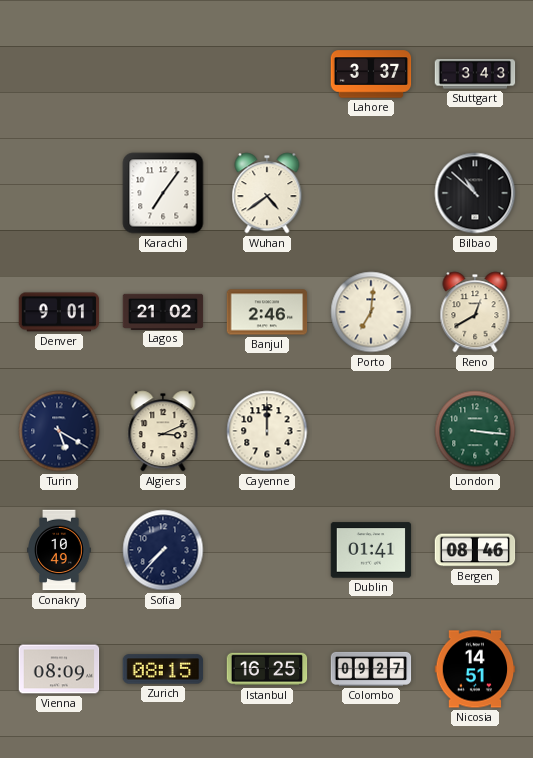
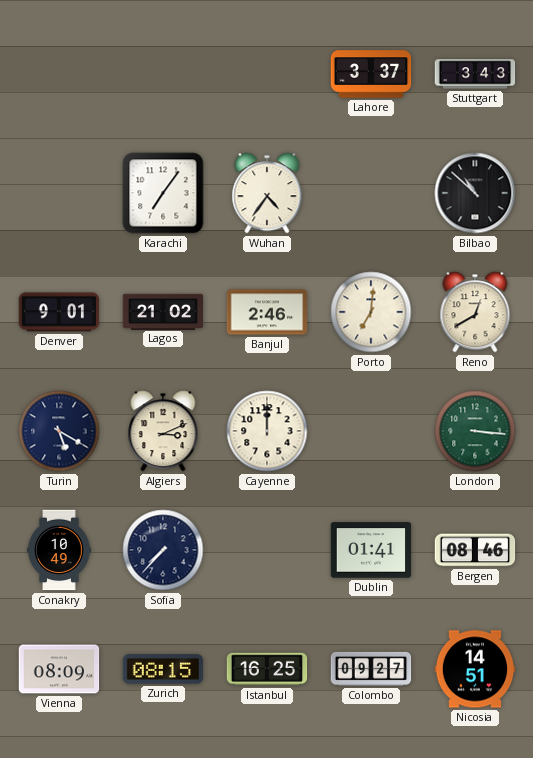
Wuhan: 4:39 -> 4:36 (267, 193)
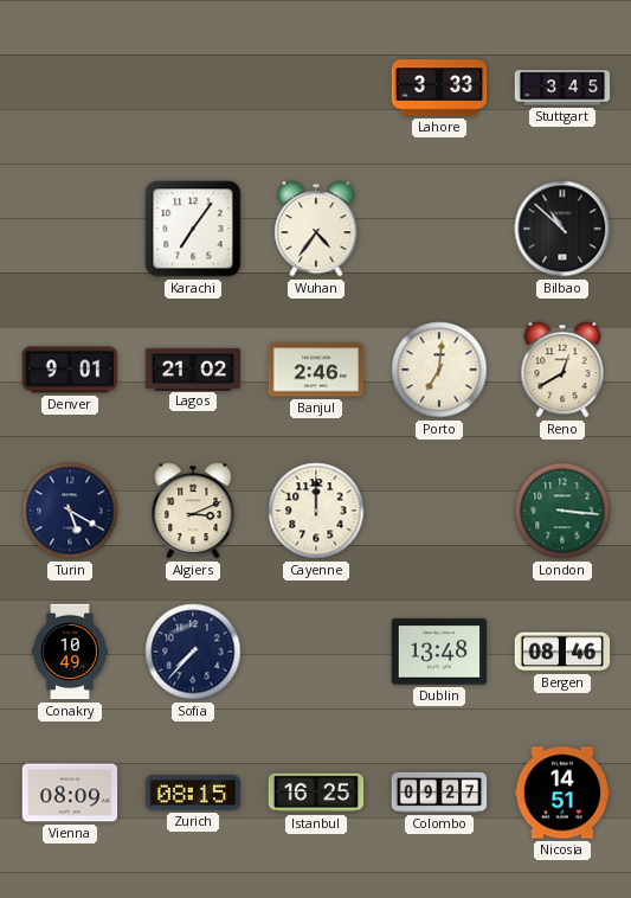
Lahore: 3:37 -> 3:33 (439, 88)
Stuttgart: 3:43 -> 3:45 (562, 88)
Dublin: 01:41 -> 13:48 (439, 652)
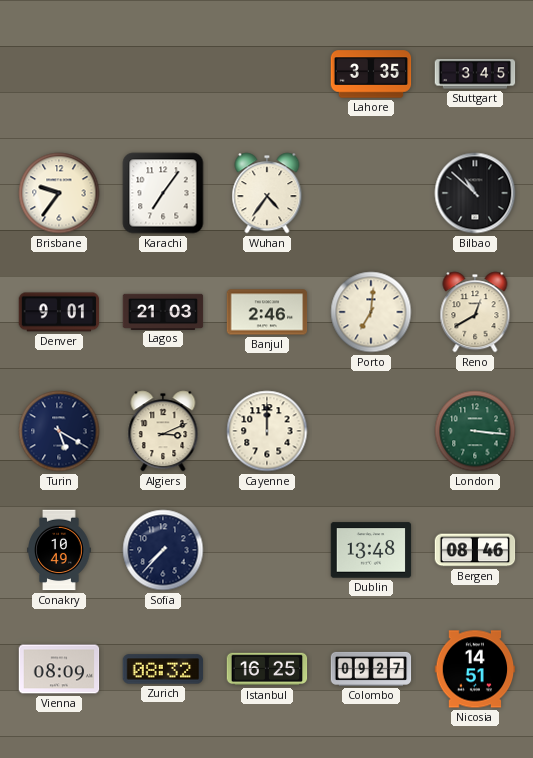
Lahore: 3:33 -> 3:35 (371, 74)
Brisbane: none -> 9:36 (59, 193)
Lagos: 21:02 -> 21:03 (163, 311)
Zurich: 08:15 -> 08:32 (163, 669)
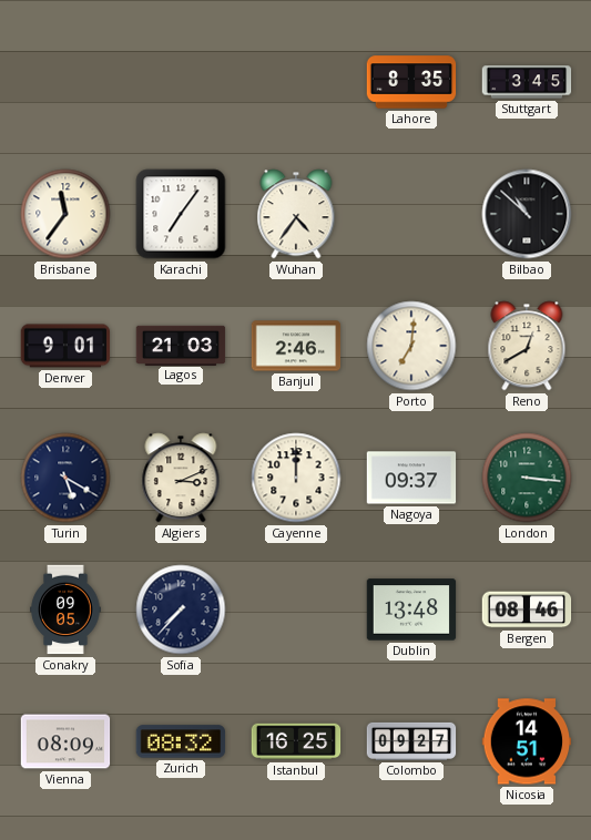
Lahore: 3:35 -> 8:35 (411, 82)
Brisbane: 9:36 -> 11:36 (65, 214)
Nagoya: none -> 09:37 (411, 478)
Conakry: 10:49 -> 09:05 (65, 609)
